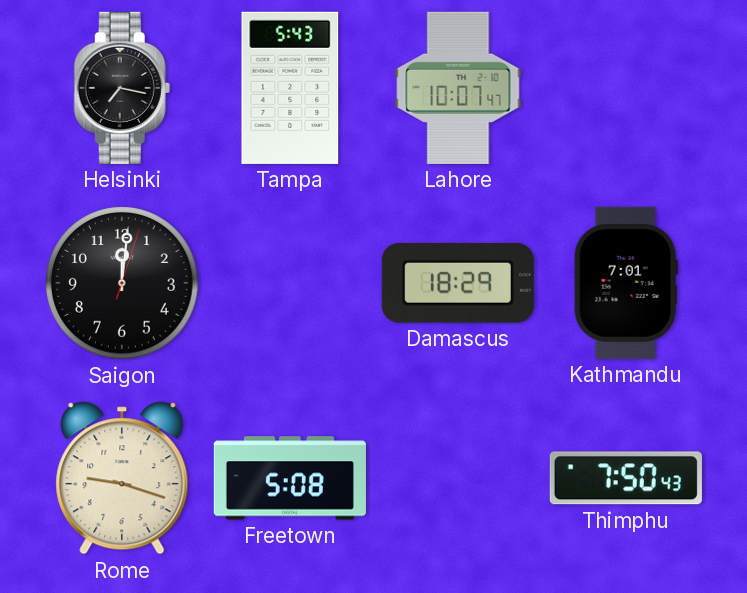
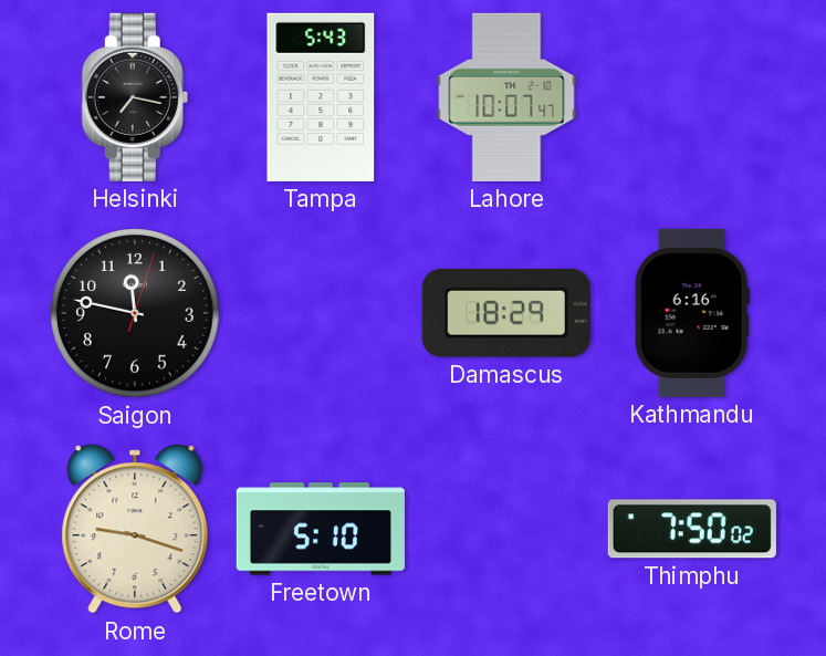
Saigon: 12:01 -> 11:47 (135, 313)
Kathmandu: 7:01 -> 6:16 (692, 313)
Freetown: 5:08 -> 5:10 (321, 529)
Thimphu: 7:50:43 -> 7:50:02 (692, 529)
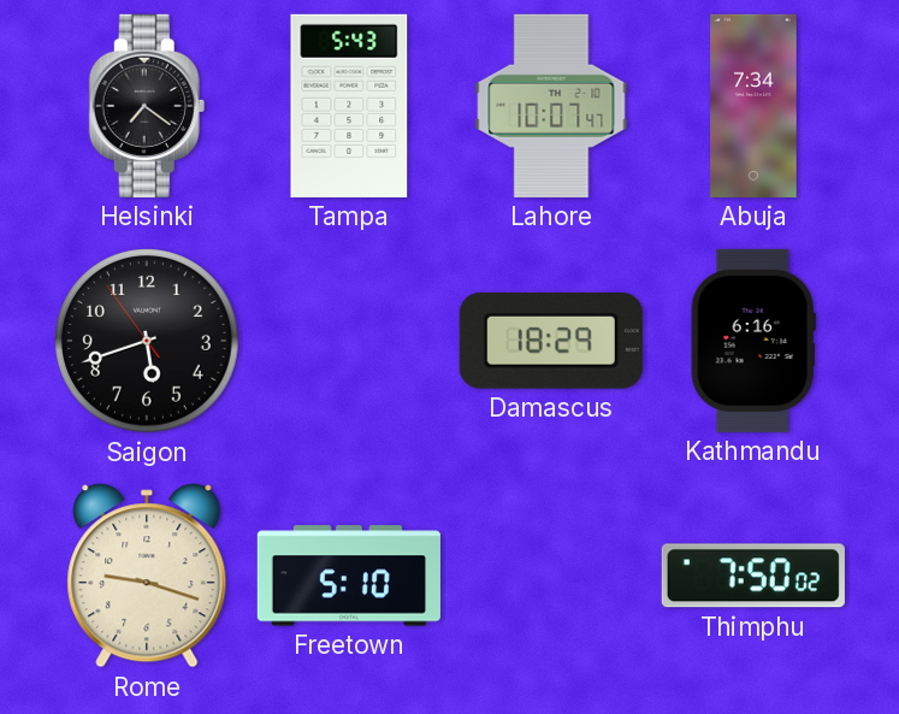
Helsinki: 7:17 -> 7:21 (147, 106)
Abuja: none -> 7:34 (753, 106)
Saigon: 11:47 -> 5:41 (147, 341)
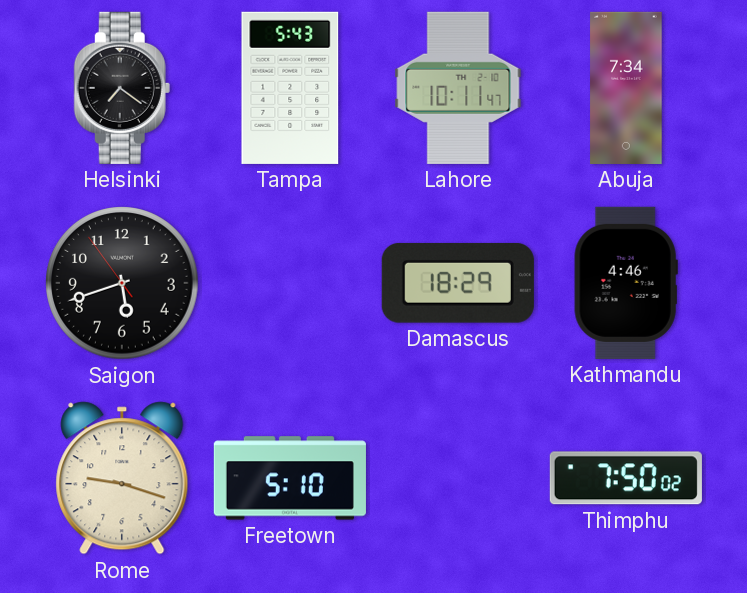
Lahore: 10:07 -> 10:11 (458, 88)
Kathmandu: 6:16 -> 4:46 (626, 283)
